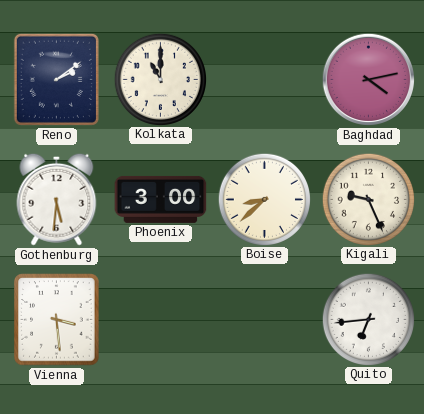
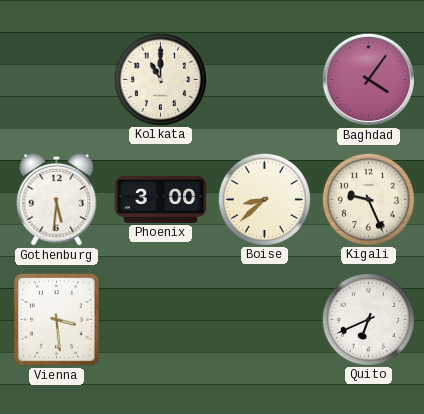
Reno: 2:09 -> none (56, 79)
Baghdad: 4:13 -> 4:06 (369, 80)
Quito: 6:44 -> 6:41 (368, 319)
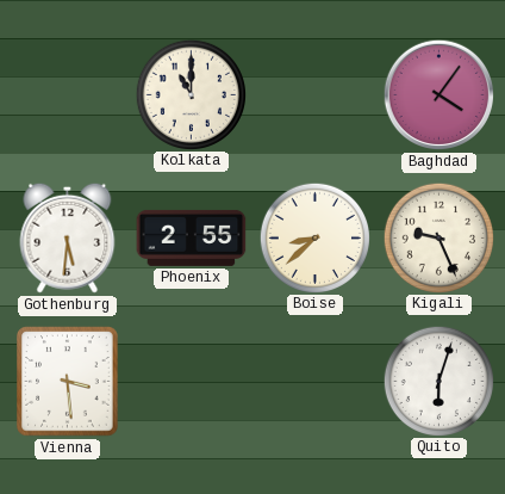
Phoenix: 3:00 -> 2:55 (192, 237)
Quito: 6:41 -> 6:03 (438, 381)
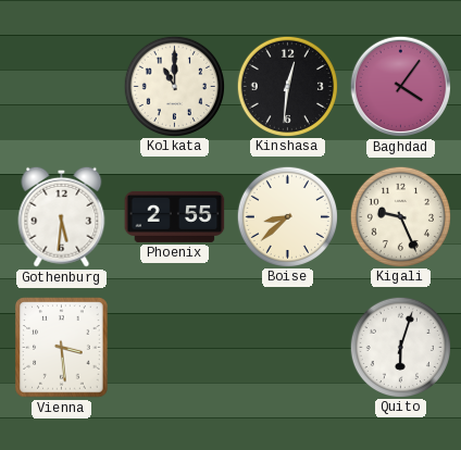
Kinshasa: none -> 12:31 (287, 86)
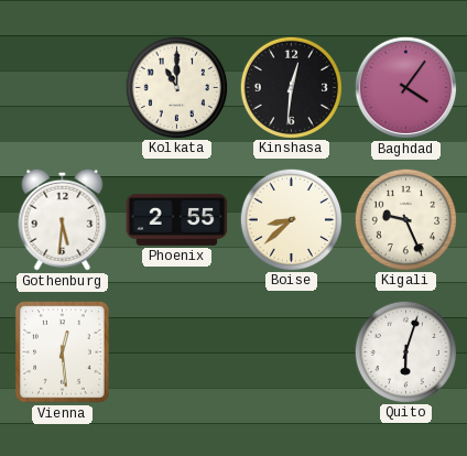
Vienna: 3:29 -> 12:29 (63, 352)
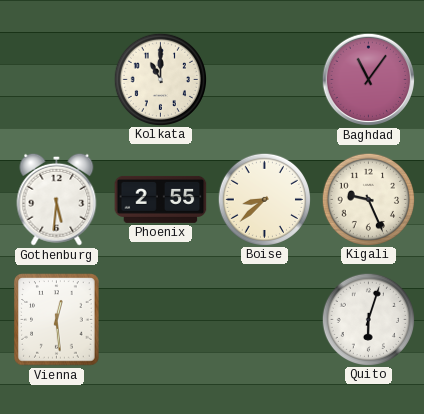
Kinshasa: 12:31 -> none (291, 87)
Baghdad: 4:06 -> 11:06 (369, 80)
